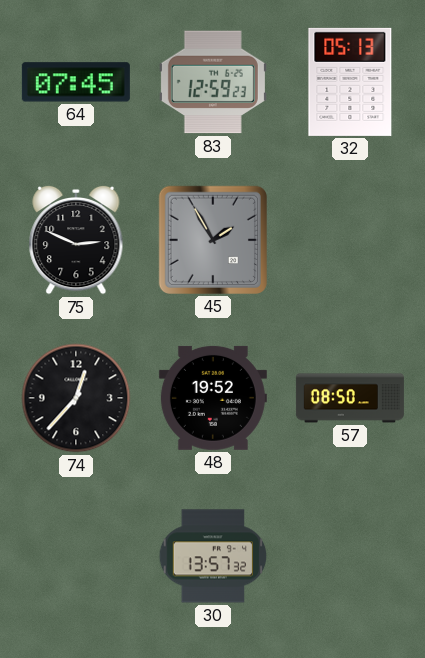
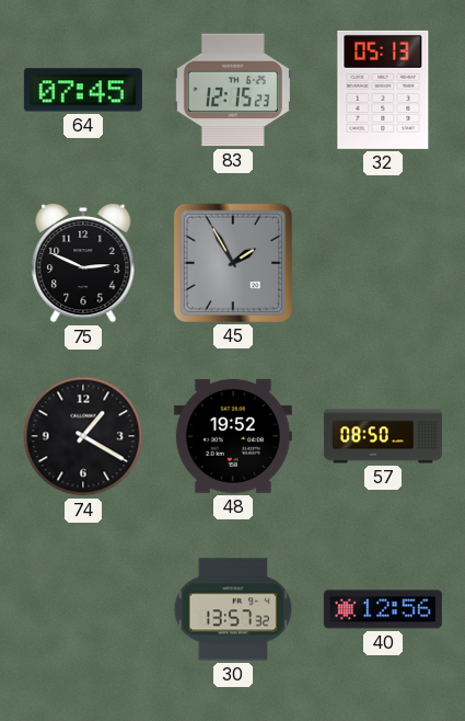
83: 12:59 -> 12:15 (233, 90)
74: 12:37 -> 1:20 (83, 436)
40: none -> 12:56 (383, 609)
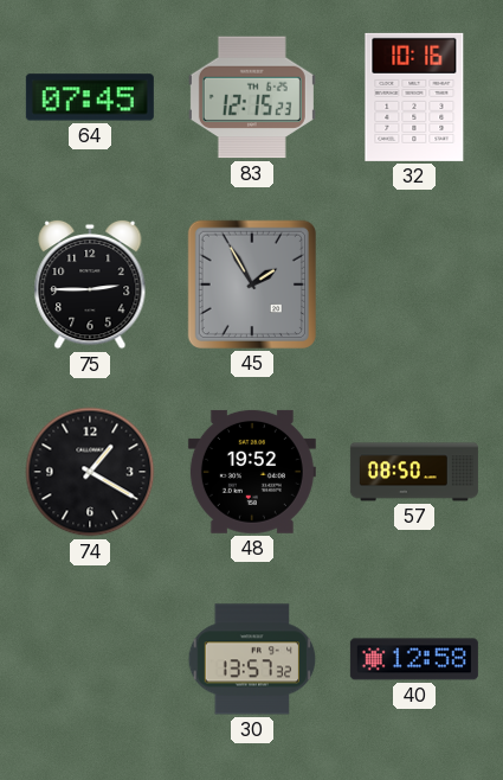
32: 05:13 -> 10:16 (414, 97)
75: 2:49 -> 2:45 (90, 284)
40: 12:56 -> 12:58 (414, 659)
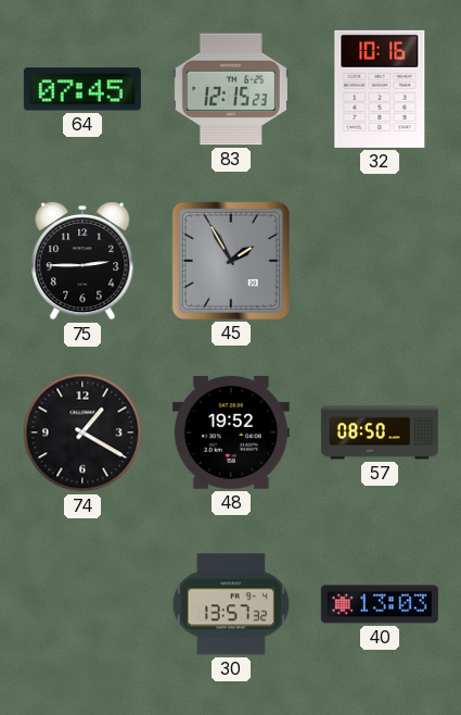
40: 12:58 -> 13:03 (380, 604)
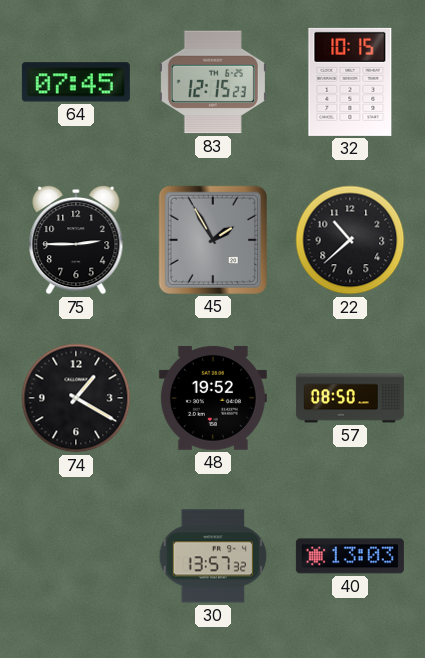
32: 10:16 -> 10:15 (350, 82)
22: none -> 10:38 (350, 240)
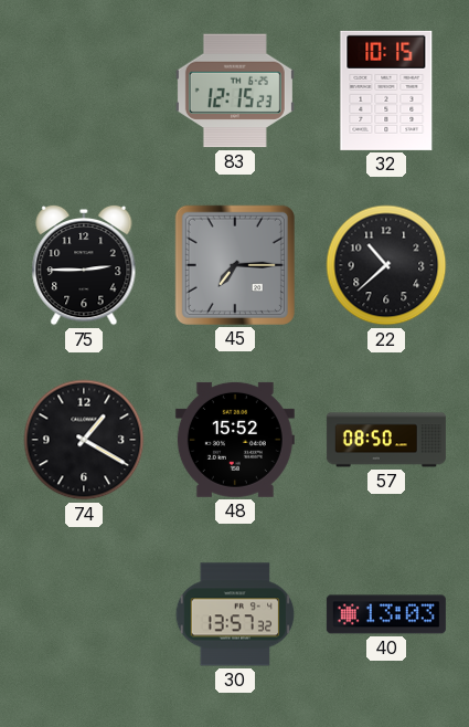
64: 07:45 -> none (76, 82)
45: 1:55 -> 7:15 (235, 265)
48: 19:52 -> 15:52 (235, 440)
